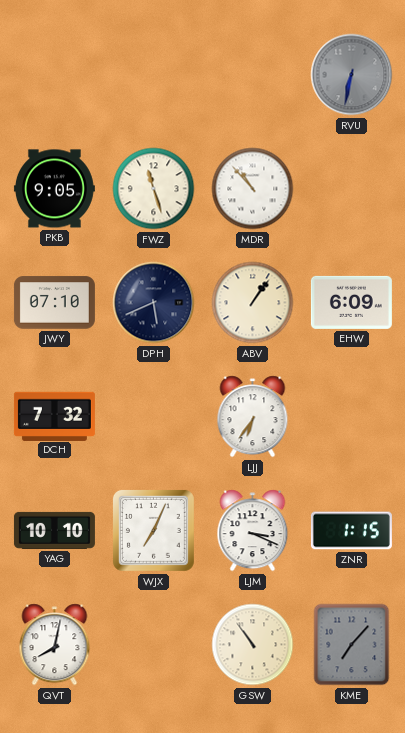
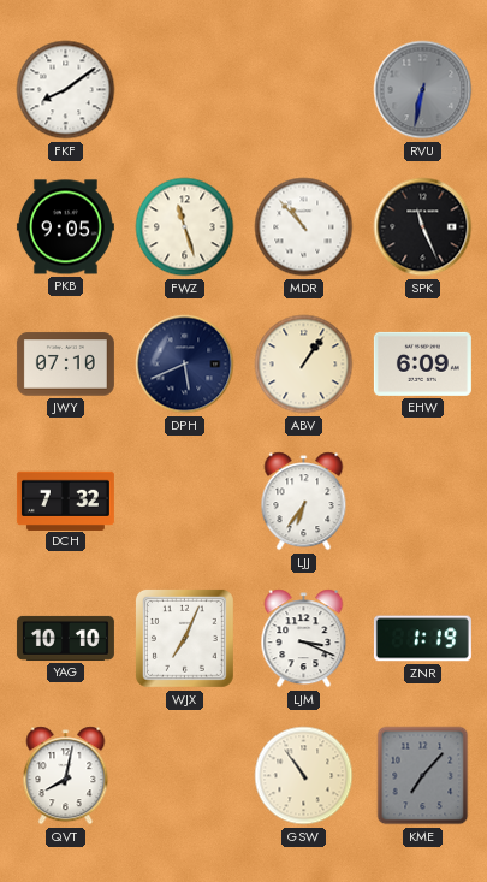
FKF: none -> 8:09 (66, 90)
SPK: none -> 11:26 (423, 227)
ZNR: 1:15 -> 1:19 (422, 639)
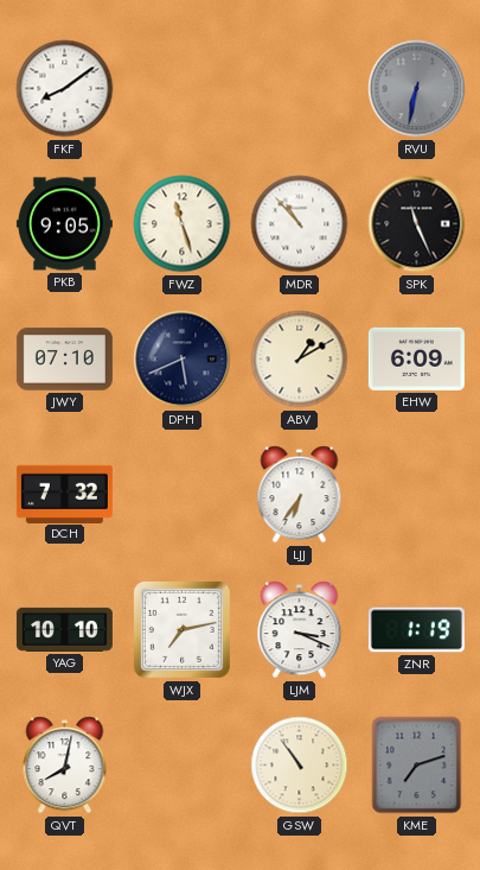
ABV: 1:06 -> 1:10 (300, 360)
WJX: 7:04 -> 7:13 (181, 629)
KME: 7:07 -> 7:12 (417, 766)
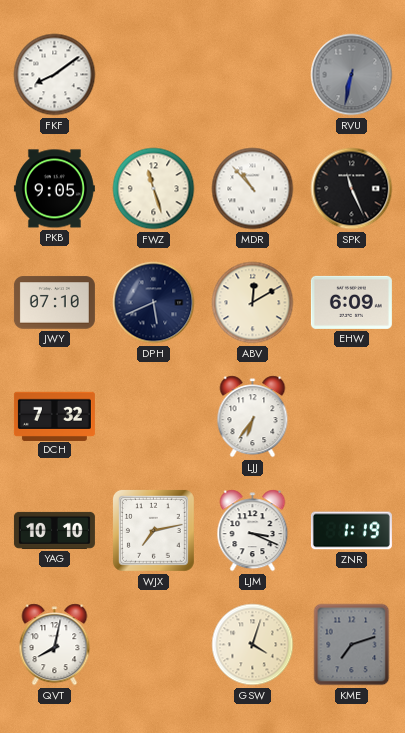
ABV: 1:10 -> 12:10 (253, 303)
GSW: 10:54 -> 4:03 (253, 645)
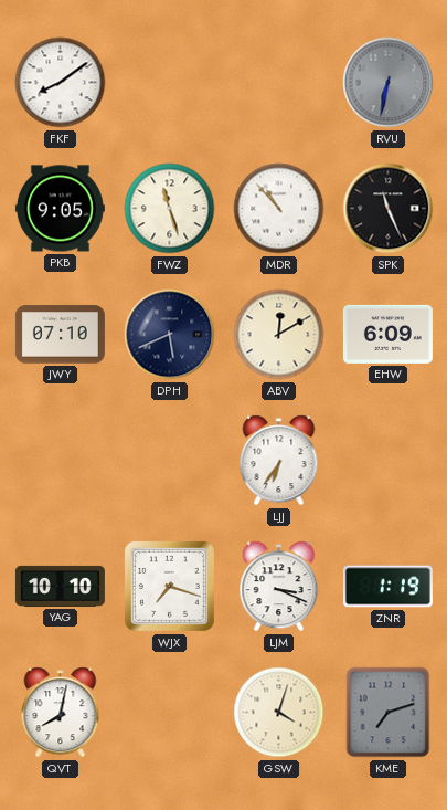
DCH: 7:32 -> none (54, 416)
WJX: 7:13 -> 7:18 (169, 586)
